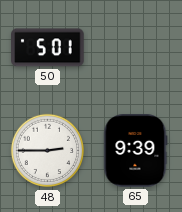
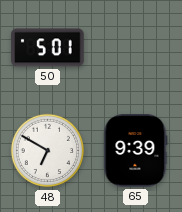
48: 2:45 -> 6:50 (48, 151)
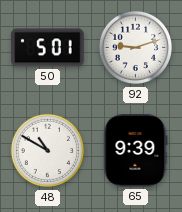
92: none -> 9:12 (136, 48)
48: 6:50 -> 10:50 (48, 151)
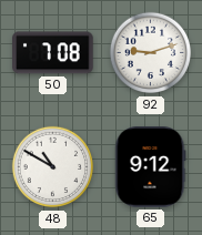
50: 5:01 -> 7:08 (53, 53)
65: 9:39 -> 9:12 (150, 167)
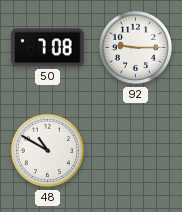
92: 9:12 -> 9:15 (136, 48)
65: 9:12 -> none (150, 167)
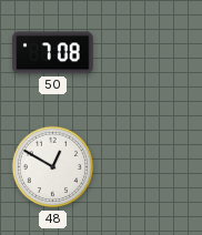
92: 9:15 -> none (136, 48)
48: 10:50 -> 12:50 (53, 167)
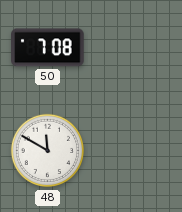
48: 12:50 -> 11:50 (48, 151)
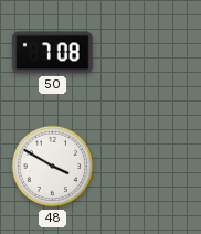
48: 11:50 -> 3:50 (53, 167)
